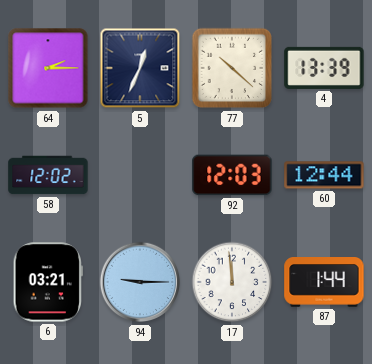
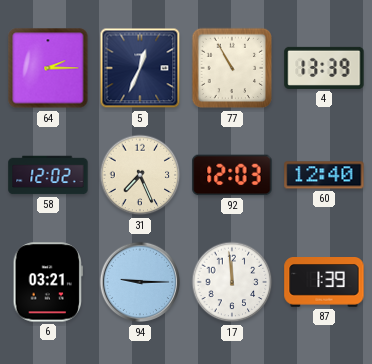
77: 10:22 -> 10:55 (232, 68)
31: none -> 7:26 (140, 175)
60: 12:44 -> 12:40 (324, 175)
87: 1:44 -> 1:39 (324, 282)
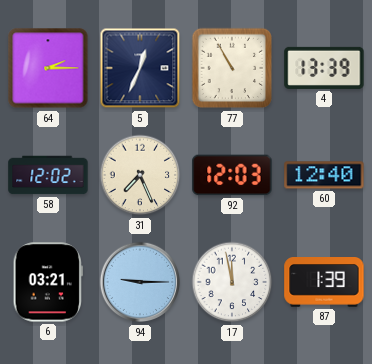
17: 11:59 -> 11:58 (232, 282)
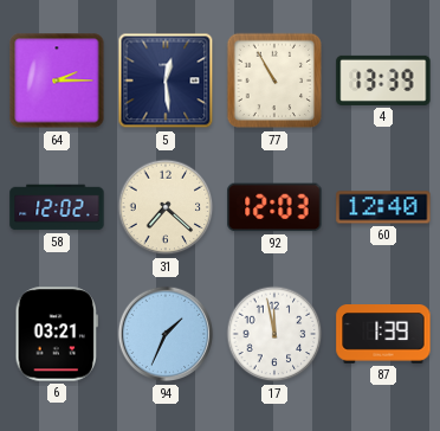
5: 12:34 -> 12:29 (166, 81)
31: 7:26 -> 7:22 (166, 207)
94: 9:15 -> 1:34 (166, 334)
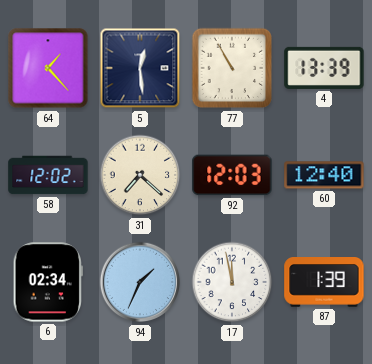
64: 2:15 -> 1:23 (48, 68)
6: 03:21 -> 02:34 (48, 282)
